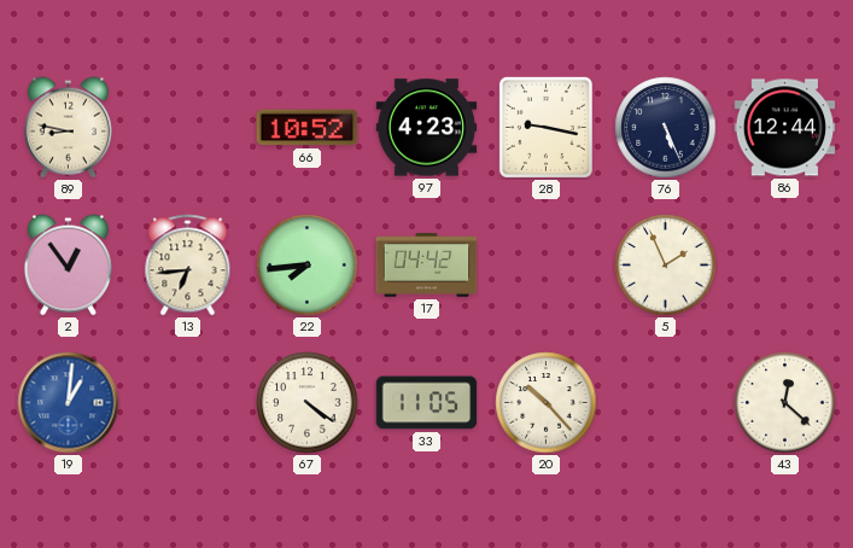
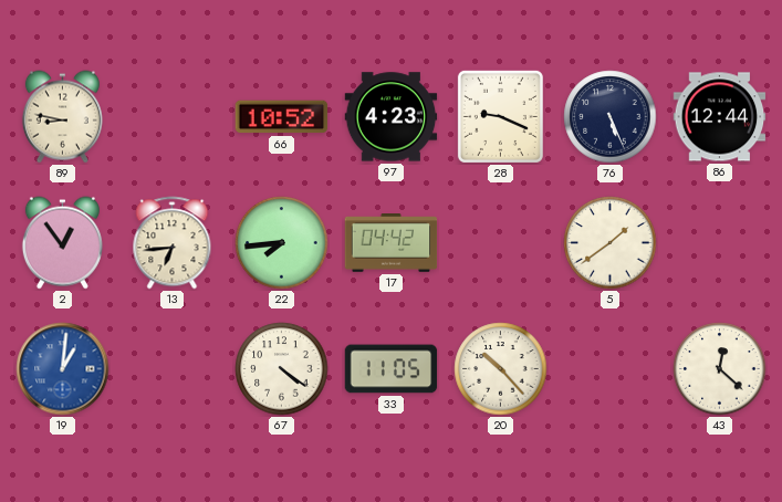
28: 9:17 -> 9:19 (500, 116)
5: 1:56 -> 1:39 (611, 243)
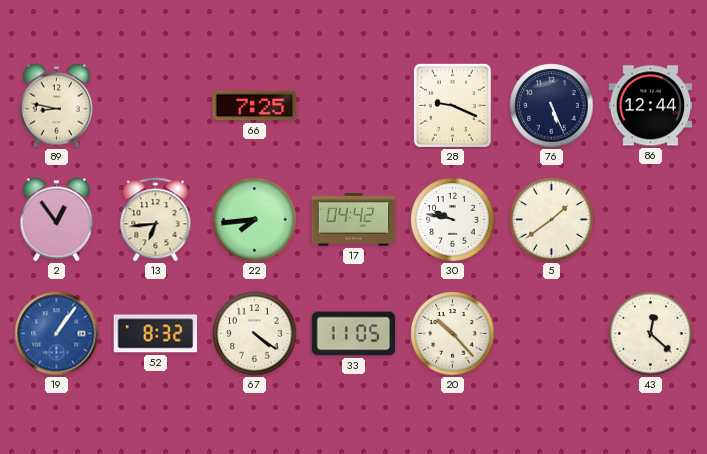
66: 10:52 -> 7:25 (255, 106)
97: 4:23 -> none (392, 117)
30: none -> 9:47 (453, 220)
19: 1:01 -> 1:06 (57, 334)
52: none -> 8:32 (156, 334)
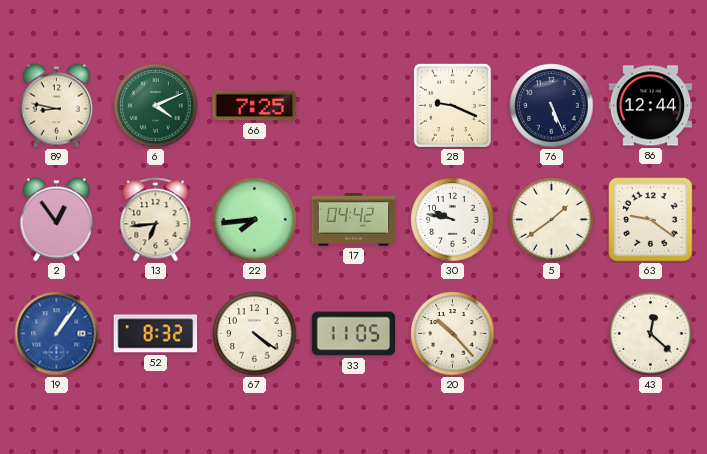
6: none -> 4:11 (156, 106)
63: none -> 9:21 (651, 220)
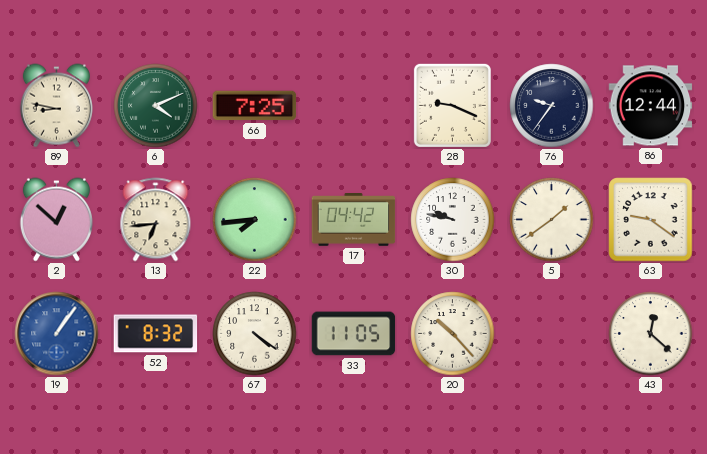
76: 5:26 -> 9:36 (552, 106)
2: 12:54 -> 12:52 (56, 220)
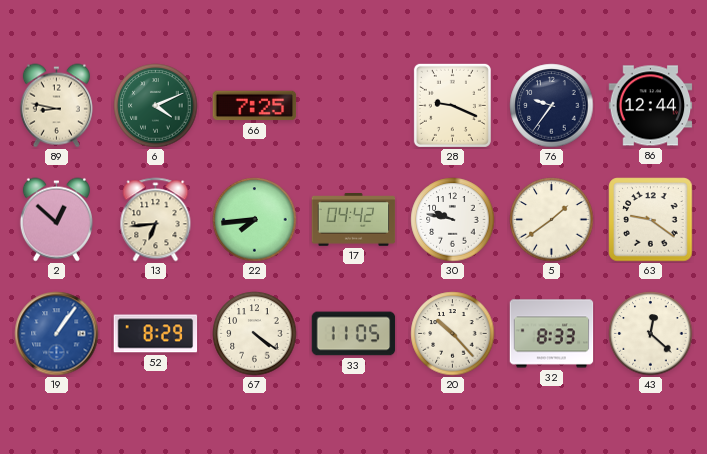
52: 8:32 -> 8:29 (156, 334)
32: none -> 8:33 (552, 334)
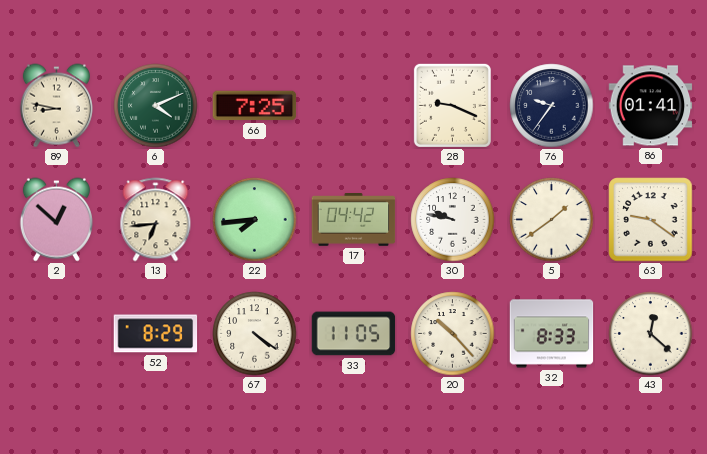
86: 12:44 -> 01:41 (651, 106)
19: 1:06 -> none (57, 334)
